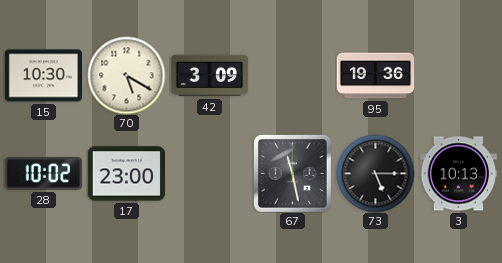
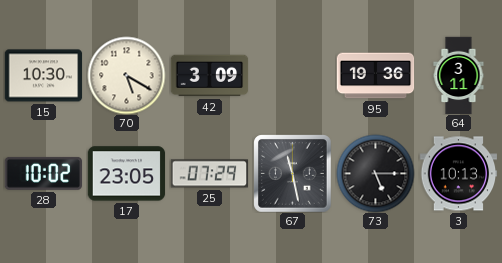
64: none -> 3:11 (459, 75)
17: 23:00 -> 23:05 (126, 174)
25: none -> 07:29 (209, 174)
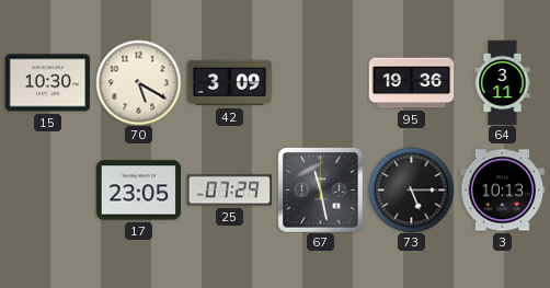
28: 10:02 -> none (43, 173)
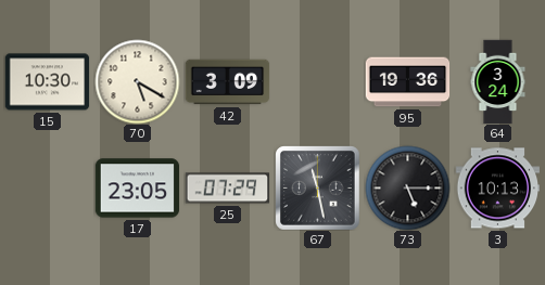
64: 3:11 -> 3:24 (498, 81)
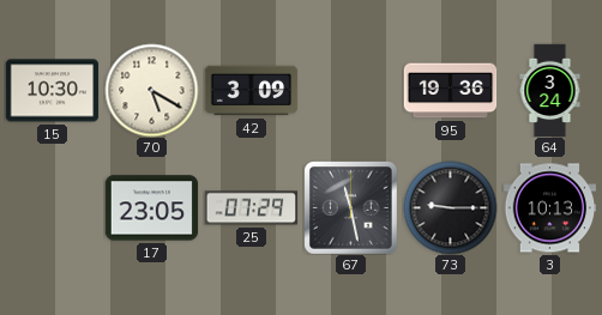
73: 5:15 -> 9:15 (450, 207)
